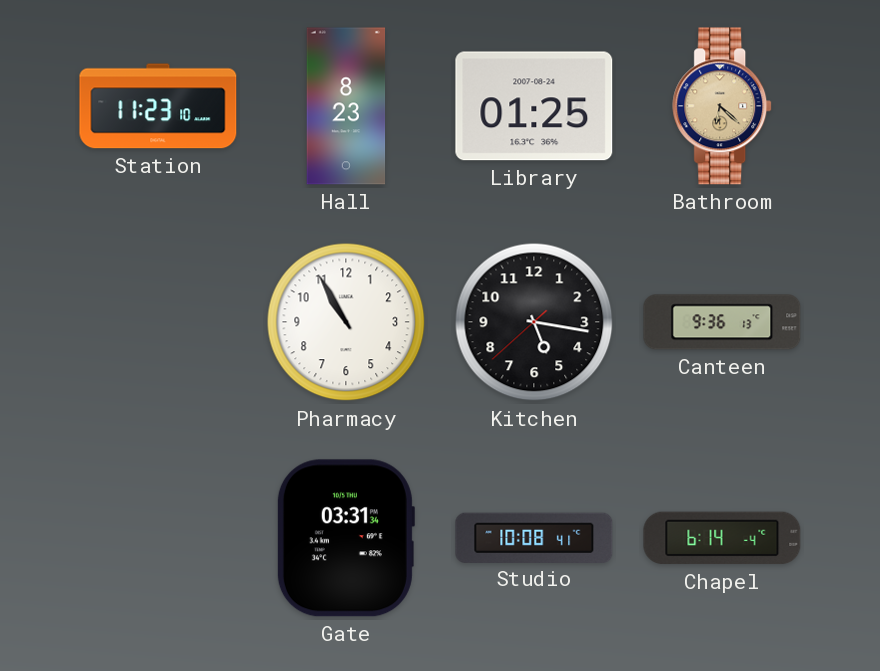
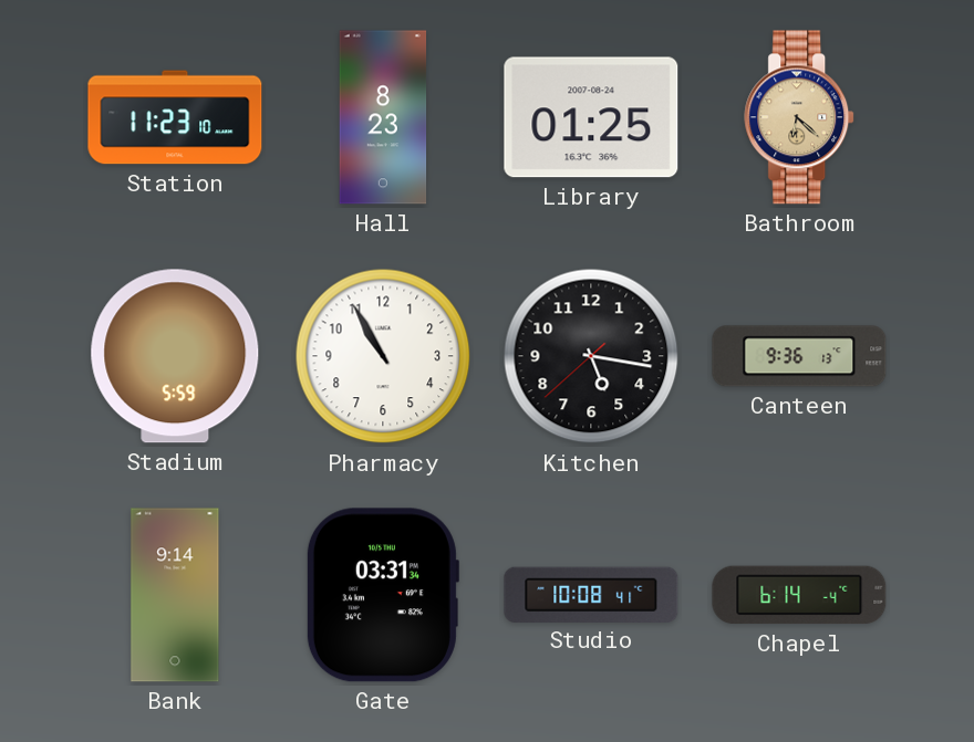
Stadium: none -> 5:59 (175, 356)
Bank: none -> 9:14 (175, 595)
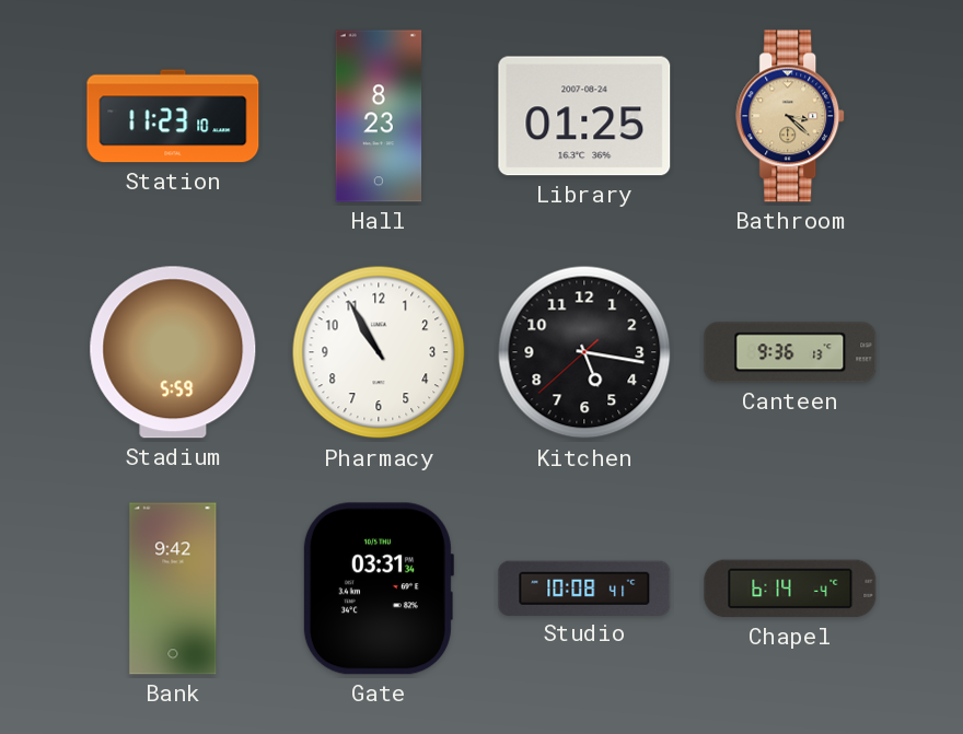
Bathroom: 6:22 -> 3:22 (791, 116)
Bank: 9:14 -> 9:42 (173, 589)
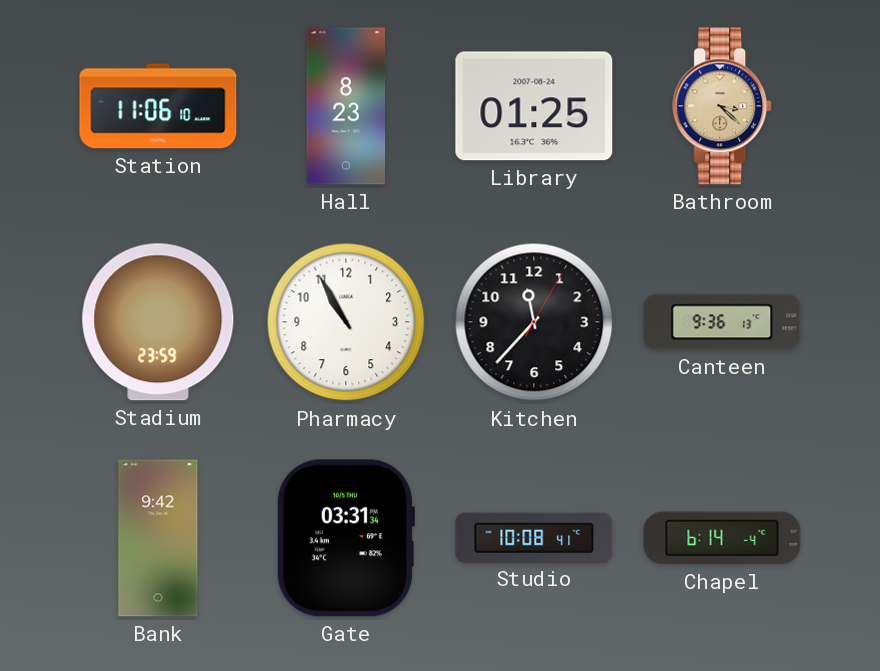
Station: 11:23 -> 11:06 (158, 106)
Stadium: 5:59 -> 23:59 (158, 322)
Kitchen: 5:16 -> 11:37 (534, 322)
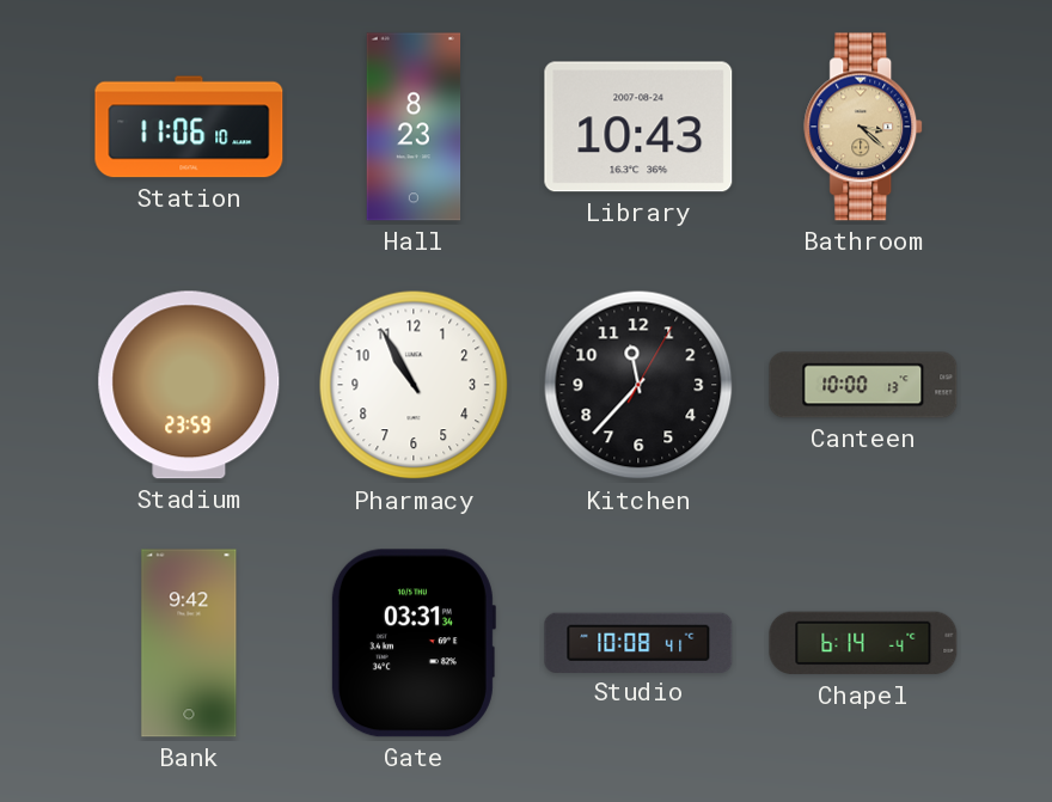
Library: 01:25 -> 10:43 (638, 127)
Canteen: 9:36 -> 10:00 (863, 385)
